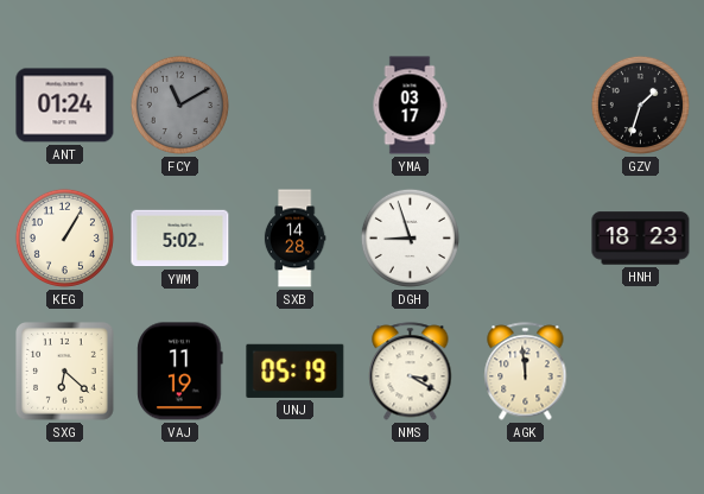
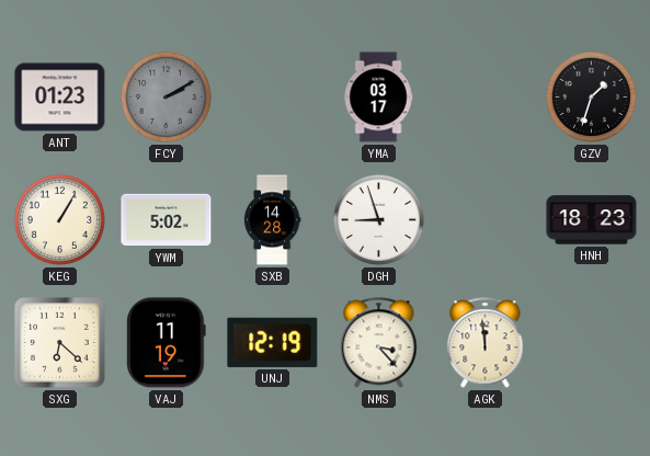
ANT: 01:24 -> 01:23 (60, 98)
FCY: 11:10 -> 2:10 (166, 96)
UNJ: 05:19 -> 12:19 (273, 342)
NMS: 3:20 -> 3:23 (379, 343)
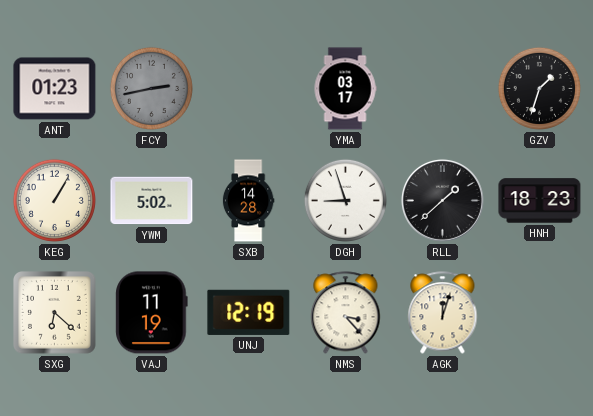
FCY: 2:10 -> 2:43 (151, 88)
RLL: none -> 1:38 (442, 200)
AGK: 11:59 -> 12:03 (443, 313)
